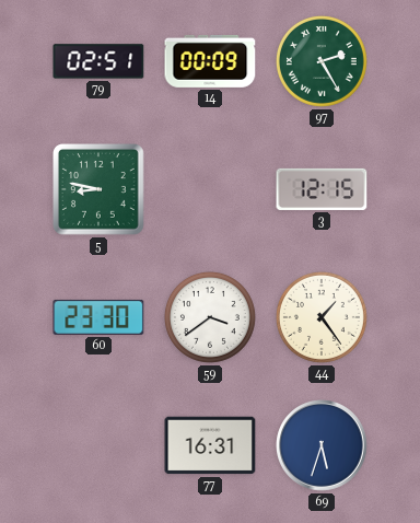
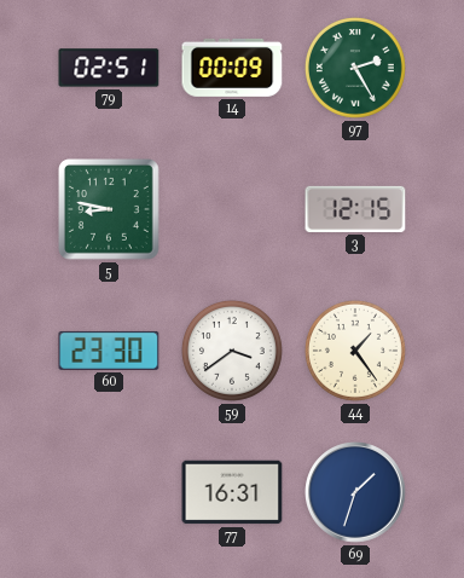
69: 5:33 -> 1:33 (355, 492)
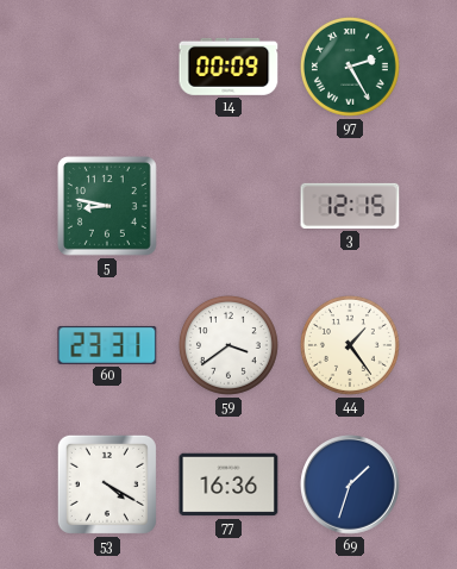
79: 02:51 -> none (109, 68)
60: 23:30 -> 23:31 (107, 345)
53: none -> 4:20 (107, 484)
77: 16:31 -> 16:36 (228, 484)
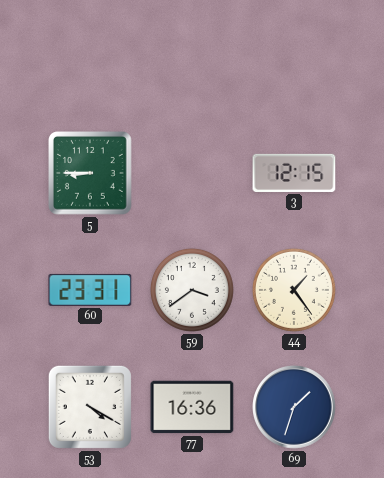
14: 00:09 -> none (228, 67)
97: 2:25 -> none (350, 67)
5: 8:47 -> 8:45 (91, 174)
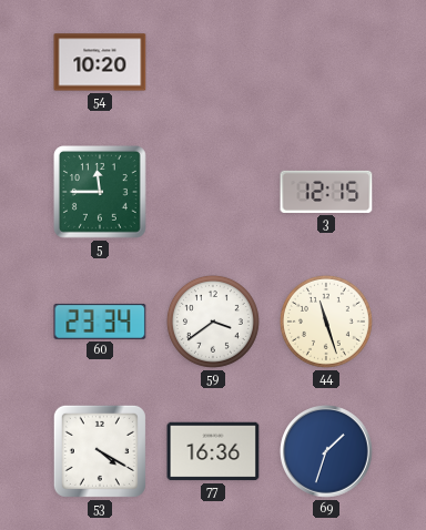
54: none -> 10:20 (100, 62)
5: 8:45 -> 11:45 (101, 193)
60: 23:31 -> 23:34 (100, 322)
44: 1:24 -> 11:27 (326, 322)
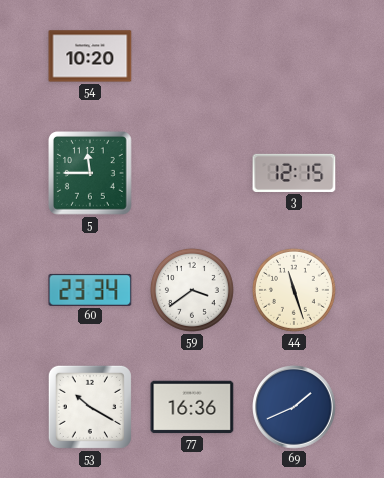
53: 4:20 -> 10:20 (90, 407)
69: 1:33 -> 1:41 (294, 407)
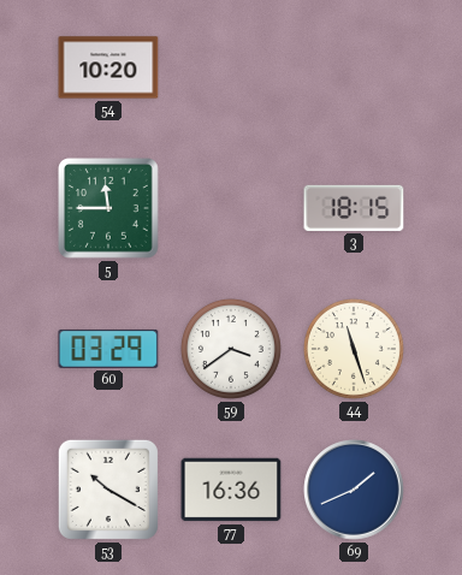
3: 12:15 -> 18:15 (354, 208)
60: 23:34 -> 03:29 (108, 349)
